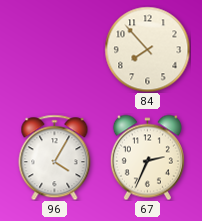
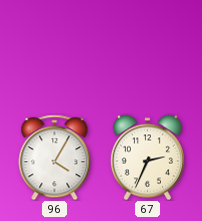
84: 7:53 -> none (147, 49)
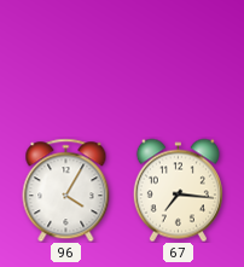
67: 2:34 -> 7:16 (178, 190)
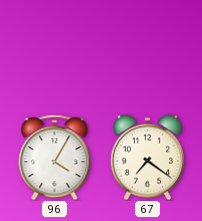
67: 7:16 -> 7:21 (147, 157)
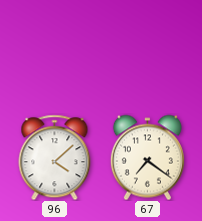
96: 4:05 -> 4:08 (55, 157)
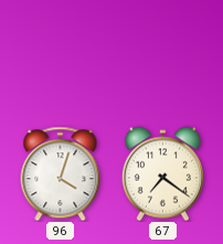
96: 4:08 -> 4:03 (61, 173)
